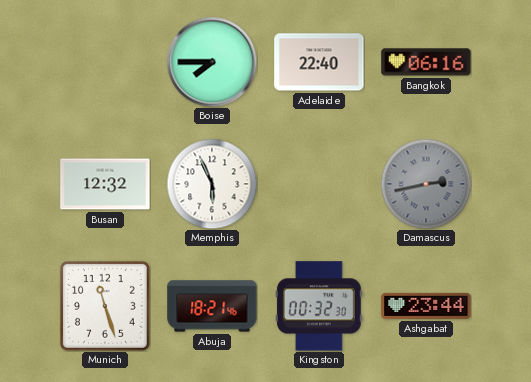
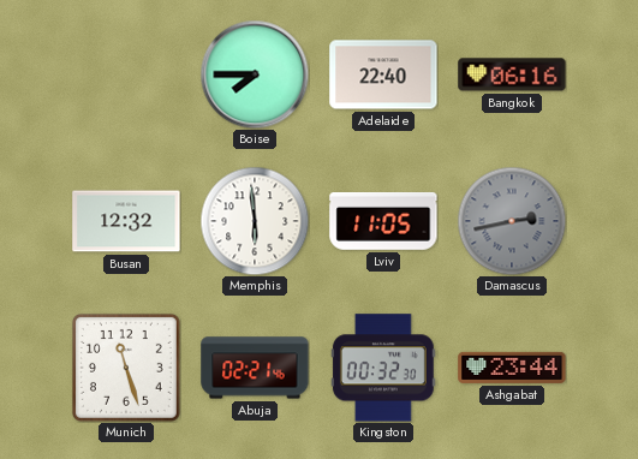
Memphis: 5:56 -> 5:59 (255, 221)
Lviv: none -> 11:05 (383, 221)
Abuja: 18:21 -> 02:21 (255, 368)
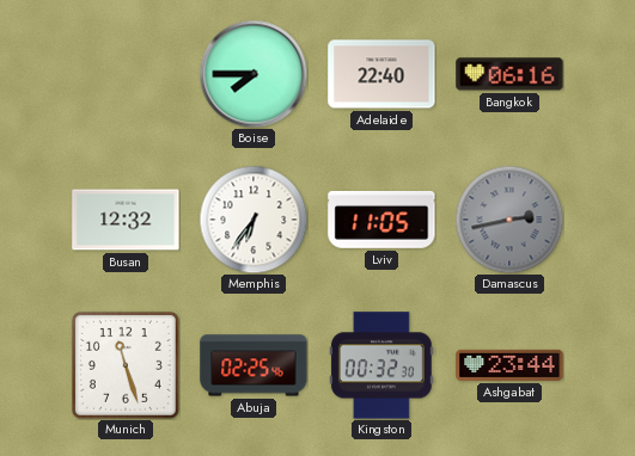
Memphis: 5:59 -> 6:36 (254, 220)
Abuja: 02:21 -> 02:25 (254, 365)
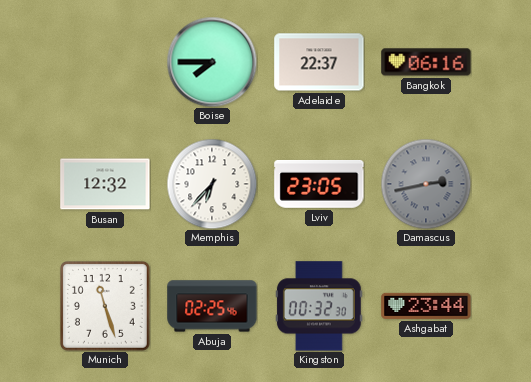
Adelaide: 22:40 -> 22:37 (319, 62)
Memphis: 6:36 -> 6:37 (212, 184)
Lviv: 11:05 -> 23:05 (319, 184)
